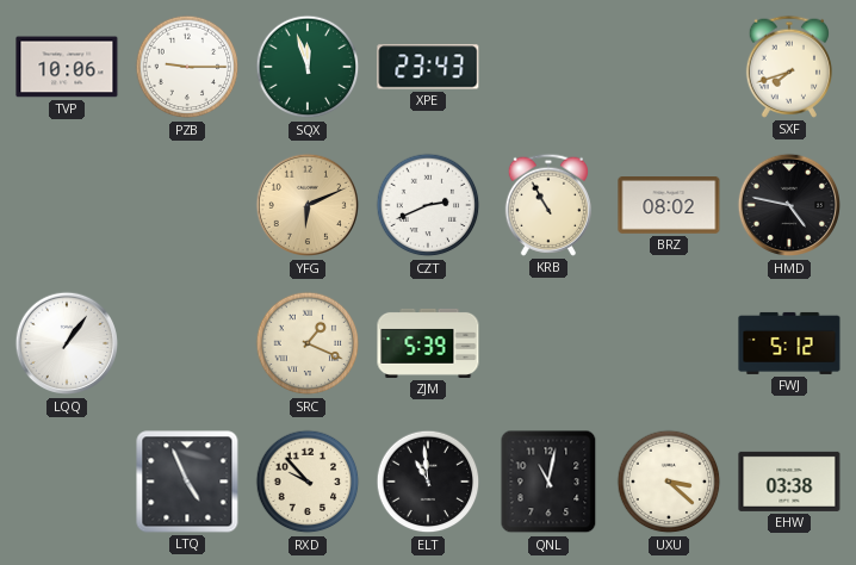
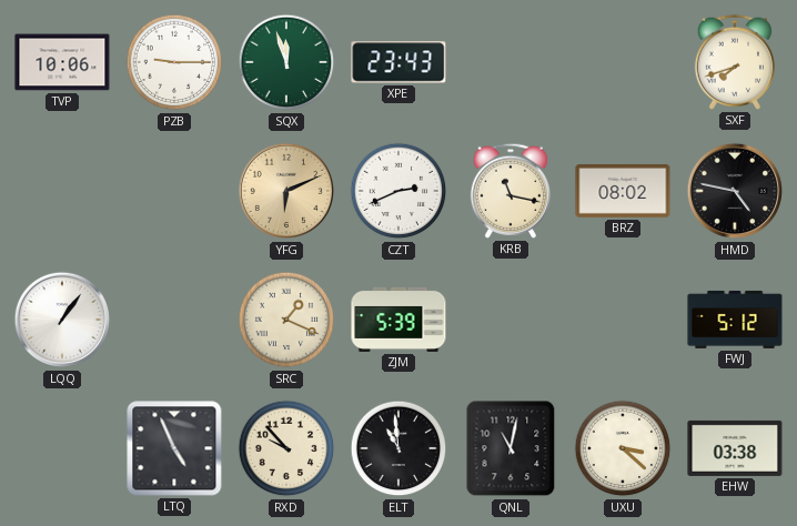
KRB: 10:55 -> 11:17 (510, 191)
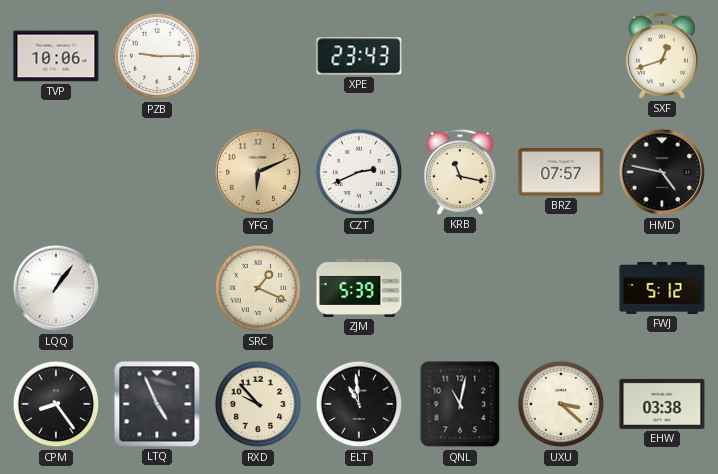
SQX: 11:57 -> none (286, 62)
SXF: 7:42 -> 12:42 (661, 56)
BRZ: 08:02 -> 07:57 (561, 173)
CPM: none -> 8:24 (56, 404)
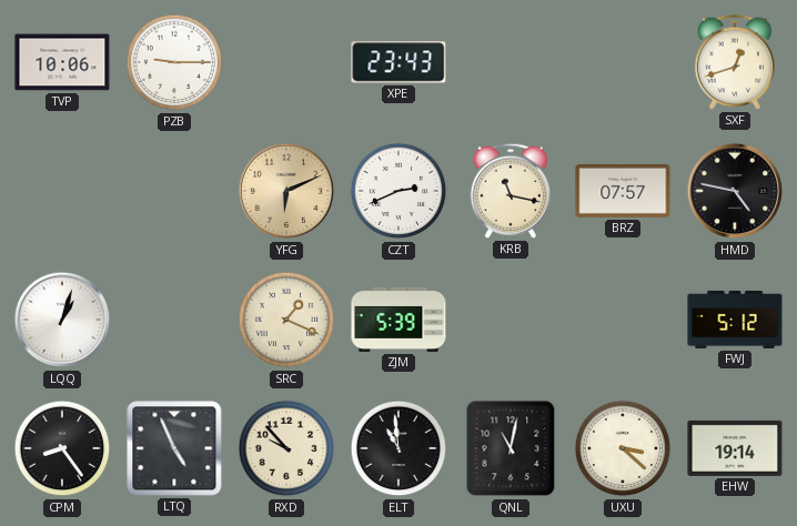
LQQ: 1:06 -> 1:03 (62, 320)
EHW: 03:38 -> 19:14 (735, 448)
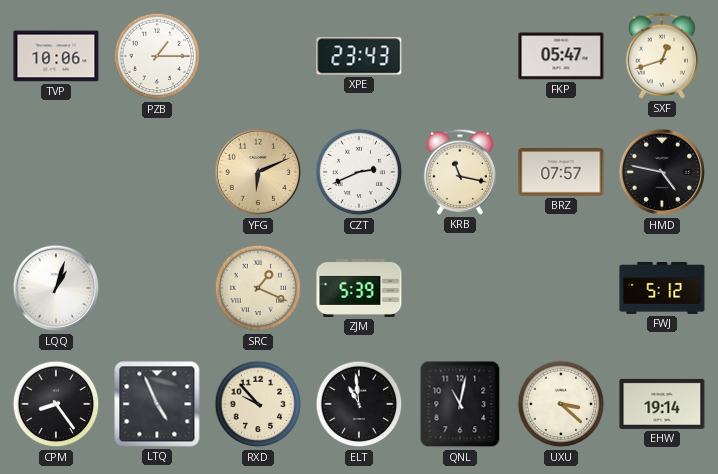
PZB: 9:15 -> 1:15 (157, 56)
FKP: none -> 05:47 (561, 56)
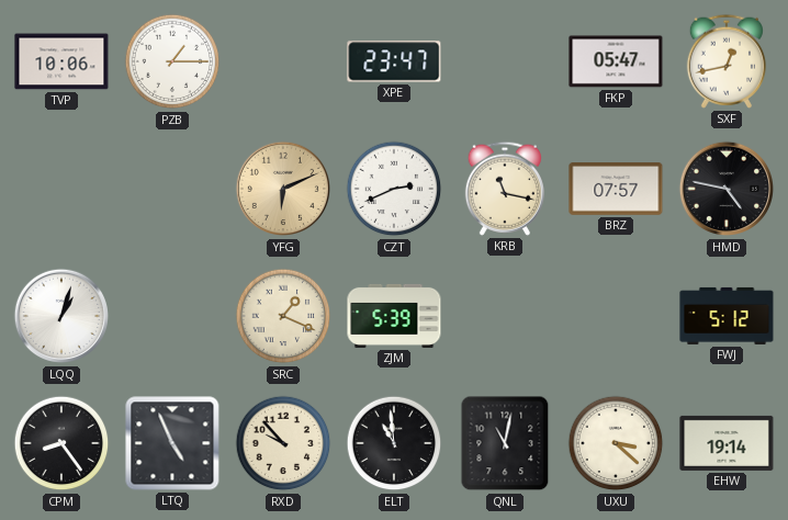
XPE: 23:43 -> 23:47 (394, 61)
SXF: 12:42 -> 12:43 (725, 61)
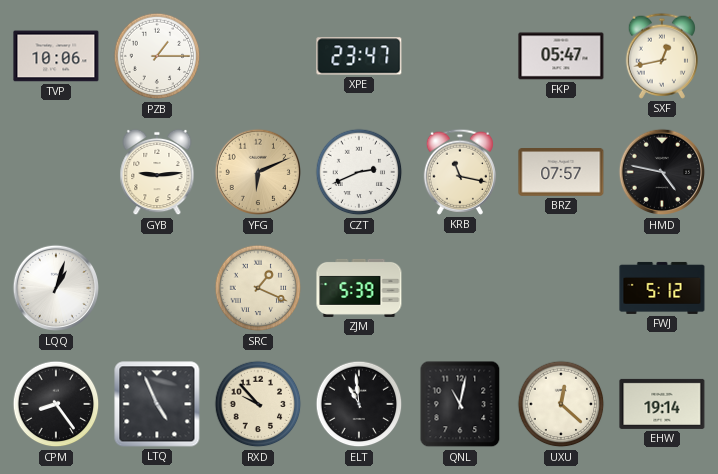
GYB: none -> 9:14 (157, 172)
UXU: 3:22 -> 12:22 (561, 404)
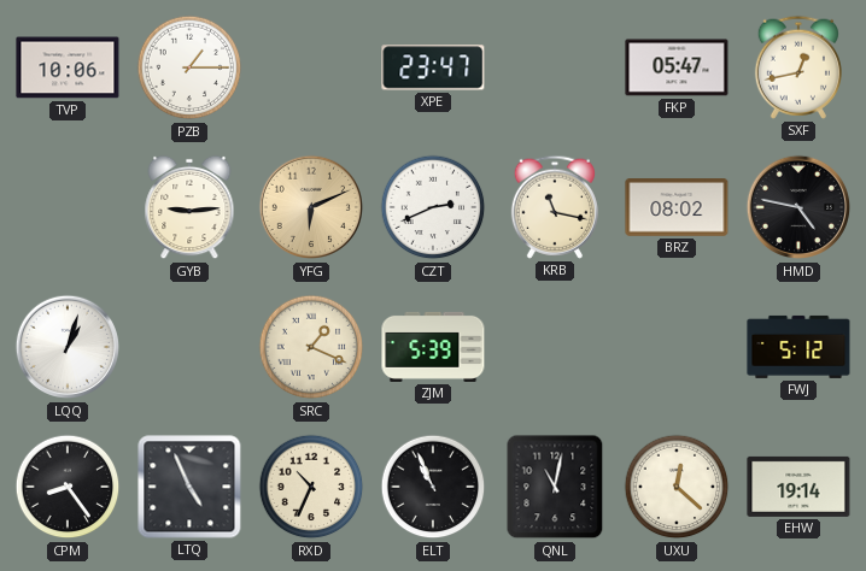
BRZ: 07:57 -> 08:02 (677, 208)
RXD: 9:53 -> 10:34 (311, 487)
ELT: 10:59 -> 10:56 (433, 487)
